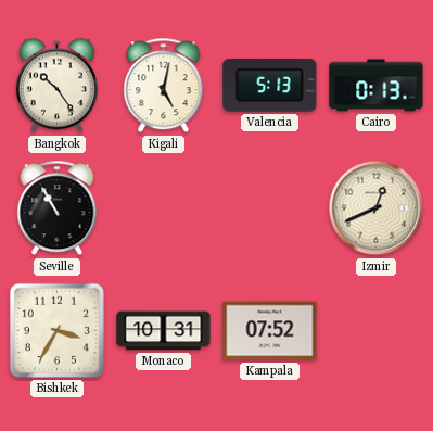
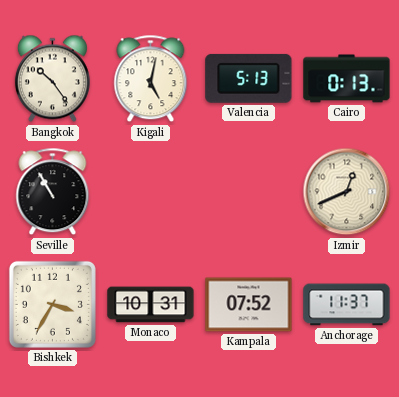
Anchorage: none -> 11:37 (347, 305)
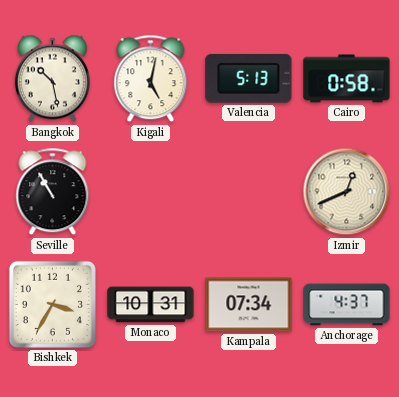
Bangkok: 10:24 -> 10:28 (52, 79)
Cairo: 0:13 -> 0:58 (347, 79)
Kampala: 07:52 -> 07:34 (249, 305)
Anchorage: 11:37 -> 4:37 (347, 305)
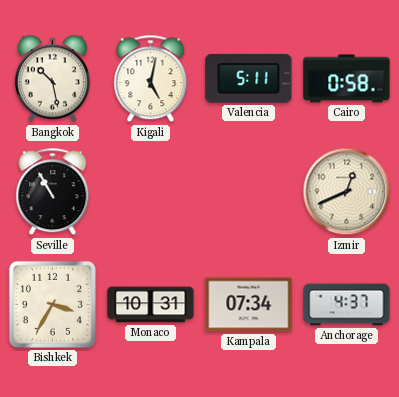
Valencia: 5:13 -> 5:11 (249, 78)
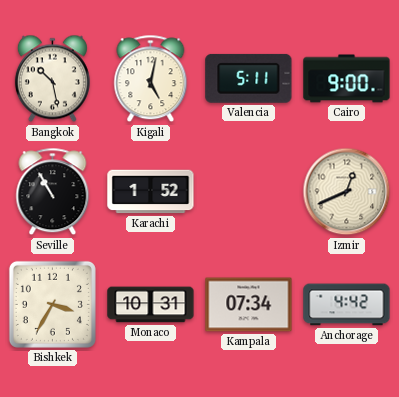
Cairo: 0:58 -> 9:00 (347, 79)
Karachi: none -> 1:52 (151, 192)
Anchorage: 4:37 -> 4:42 (347, 305)
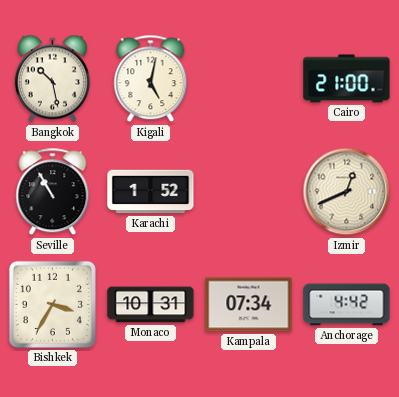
Valencia: 5:11 -> none (249, 78)
Cairo: 9:00 -> 21:00 (347, 79)
